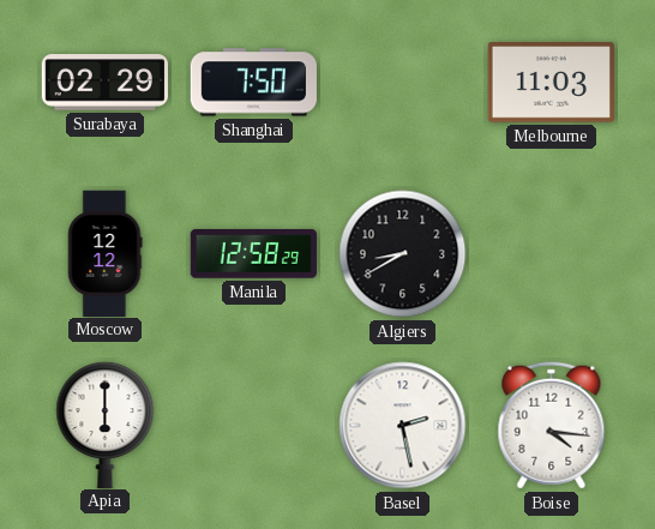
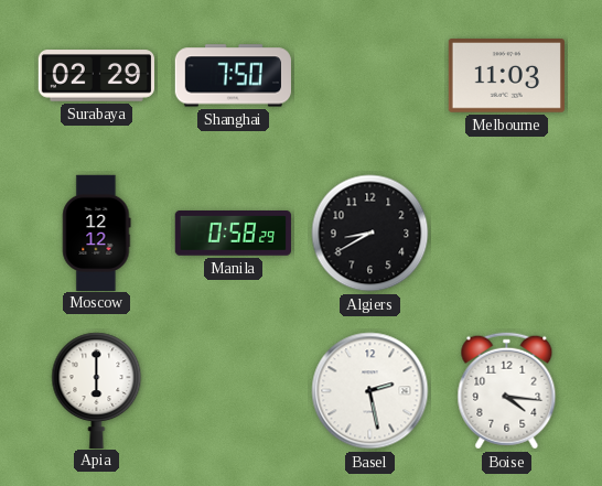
Manila: 12:58 -> 0:58 (233, 234)
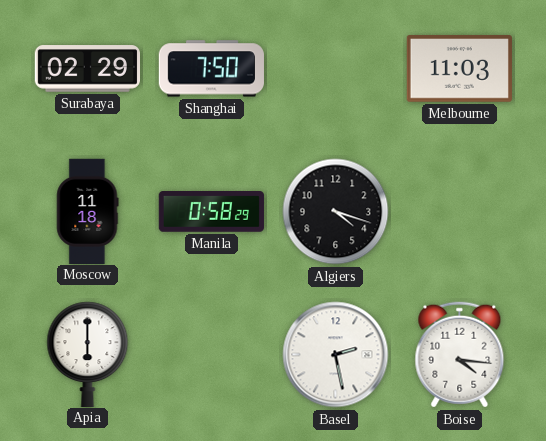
Moscow: 12:12 -> 11:18 (88, 211)
Algiers: 8:40 -> 4:18 (336, 212)
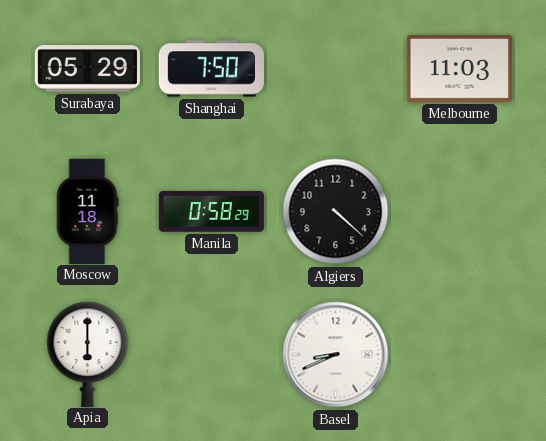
Surabaya: 02:29 -> 05:29 (87, 69)
Algiers: 4:18 -> 4:22 (336, 212)
Basel: 2:28 -> 8:41 (336, 355)
Boise: 4:16 -> none (460, 355)
